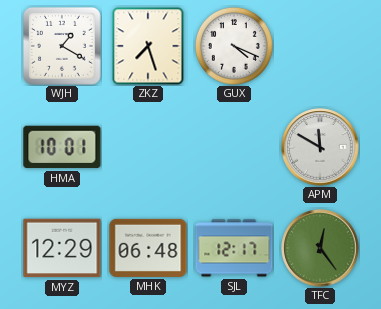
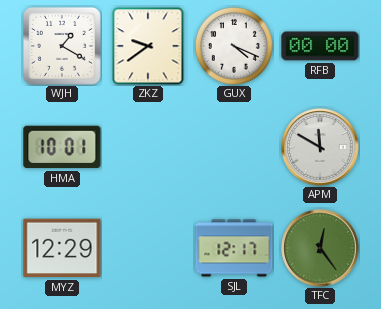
ZKZ: 7:27 -> 9:39 (148, 46)
RFB: none -> 00:00 (320, 46)
MHK: 06:48 -> none (148, 248)
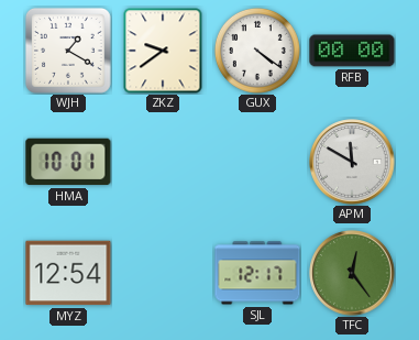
GUX: 4:19 -> 4:21 (257, 51)
MYZ: 12:29 -> 12:54 (68, 273)
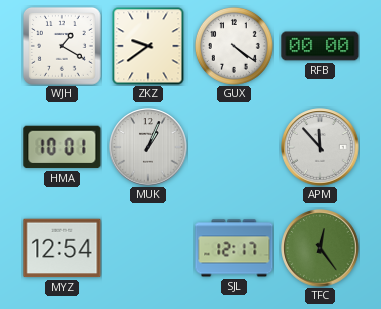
MUK: none -> 1:04 (148, 147)
APM: 11:50 -> 11:53 (320, 147)
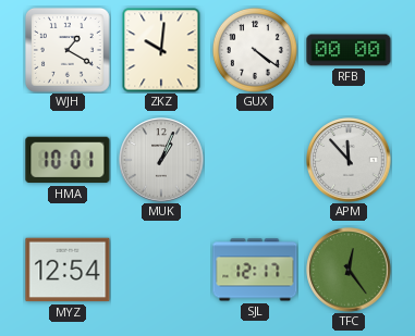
ZKZ: 9:39 -> 10:01 (161, 50)
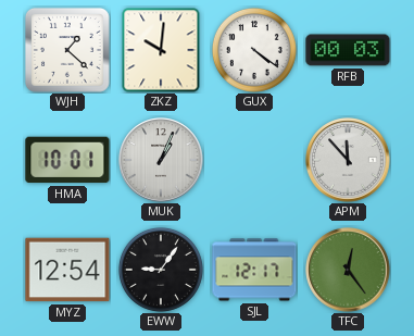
WJH: 1:20 -> 1:22 (68, 51)
RFB: 00:00 -> 00:03 (348, 50)
EWW: none -> 9:06 (161, 270)
